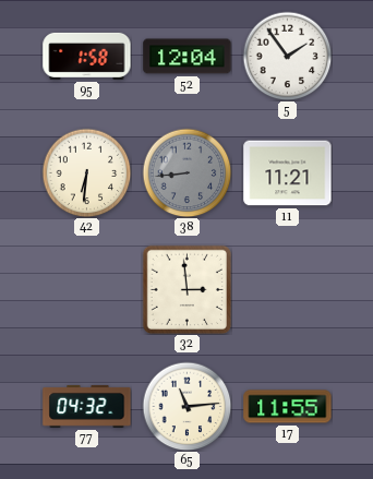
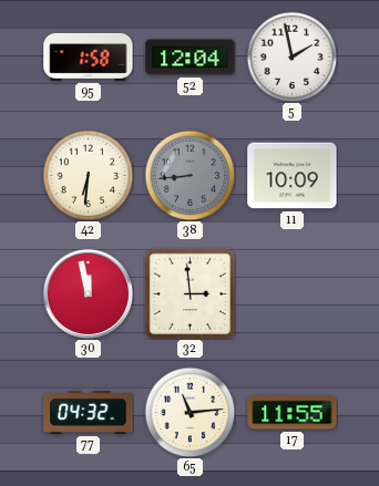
5: 1:54 -> 1:58 (291, 56)
11: 11:21 -> 10:09 (293, 176)
30: none -> 11:58 (88, 293)
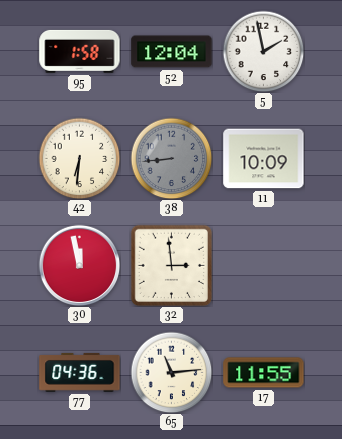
77: 04:32 -> 04:36 (80, 372)
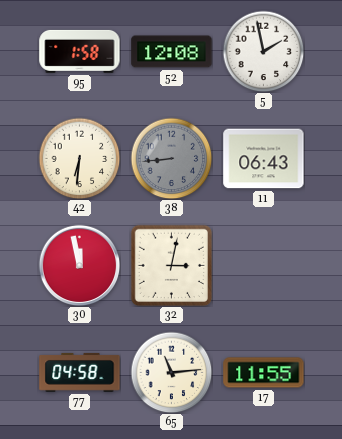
52: 12:04 -> 12:08 (172, 52)
11: 10:09 -> 06:43 (264, 159)
32: 2:59 -> 3:02 (171, 265)
77: 04:36 -> 04:58 (80, 372)
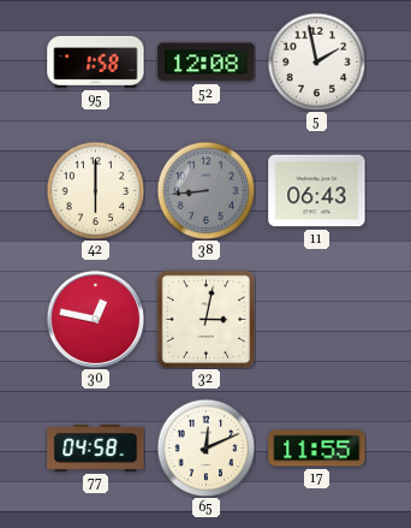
42: 6:31 -> 6:00 (95, 190)
30: 11:58 -> 12:47 (95, 319)
65: 11:14 -> 12:11 (205, 447)
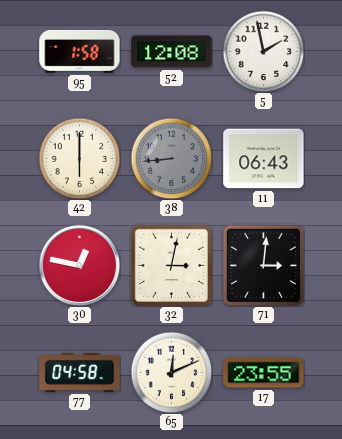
71: none -> 3:01 (263, 265)
17: 11:55 -> 23:55 (264, 373)
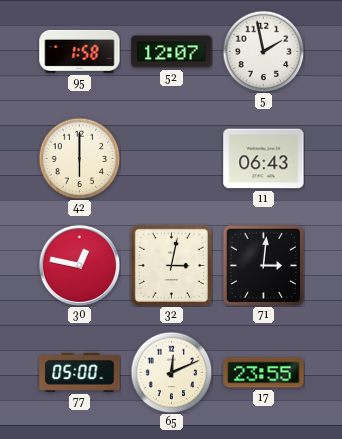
52: 12:08 -> 12:07 (172, 52)
38: 8:44 -> none (171, 158)
77: 04:58 -> 05:00 (80, 372)
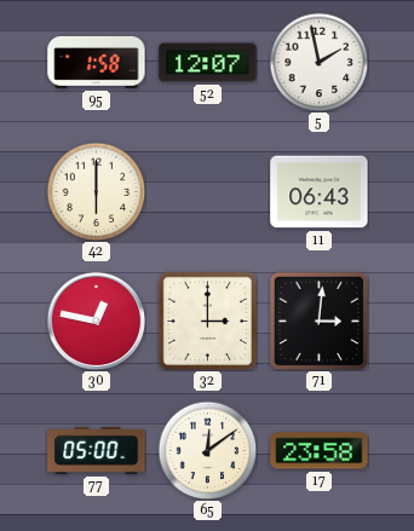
32: 3:02 -> 3:00 (207, 321)
65: 12:11 -> 12:09 (207, 450)
17: 23:55 -> 23:58 (320, 451)
